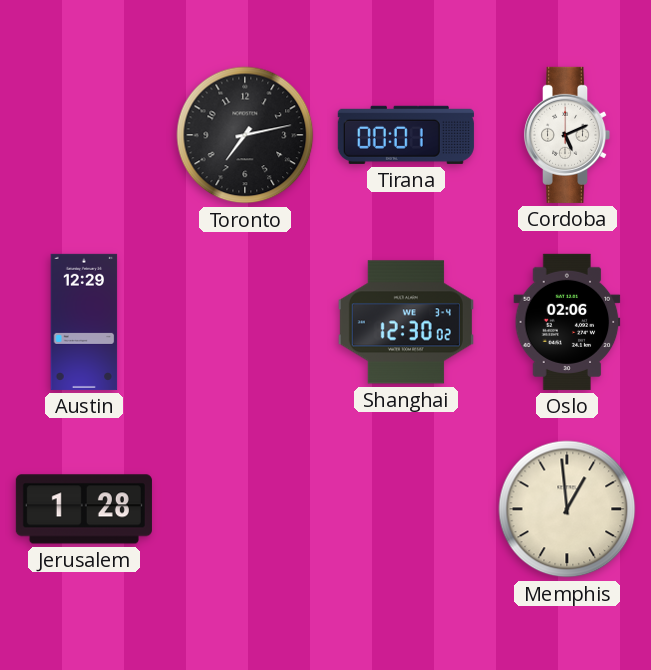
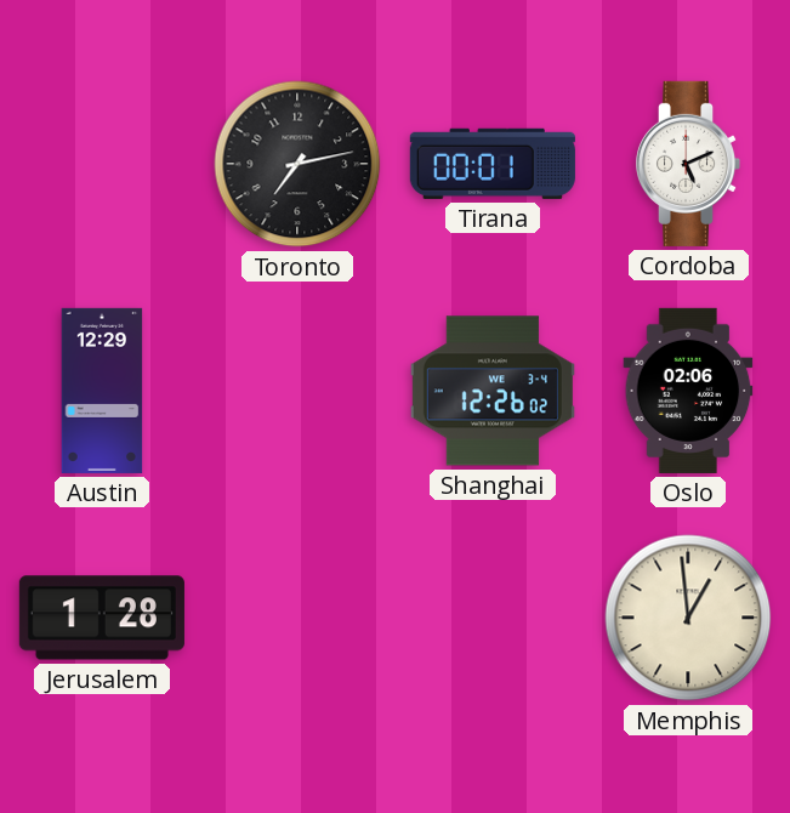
Shanghai: 12:30 -> 12:26 (493, 391)
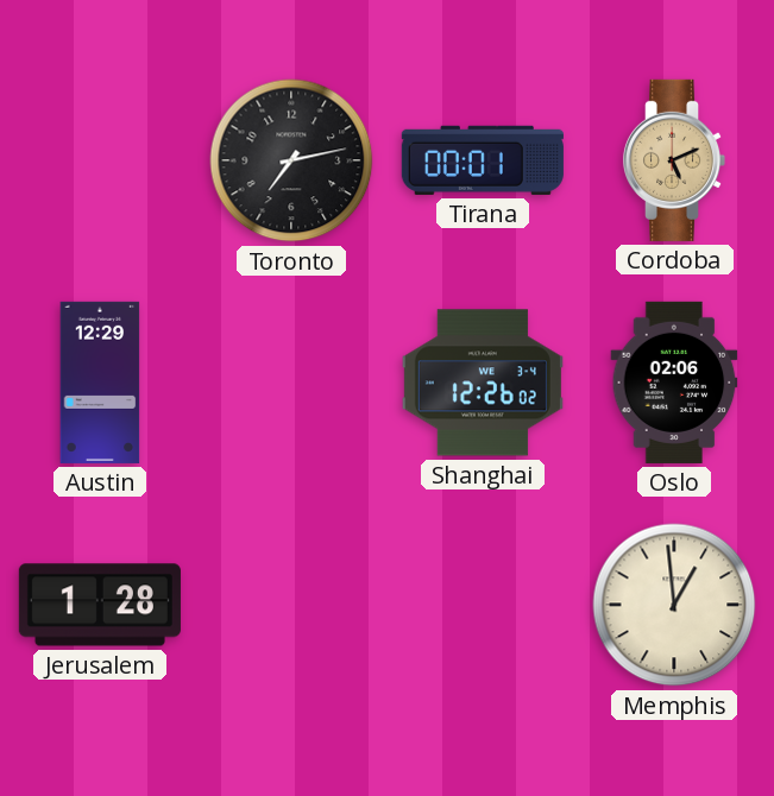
Cordoba dial: white -> champagne (674, 160)
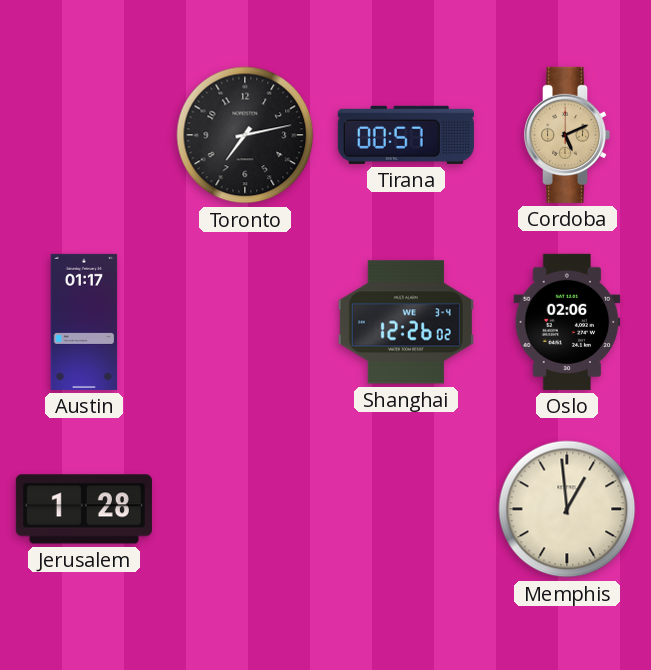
Tirana: 00:01 -> 00:57 (406, 135)
Austin: 12:29 -> 01:17 (84, 322)
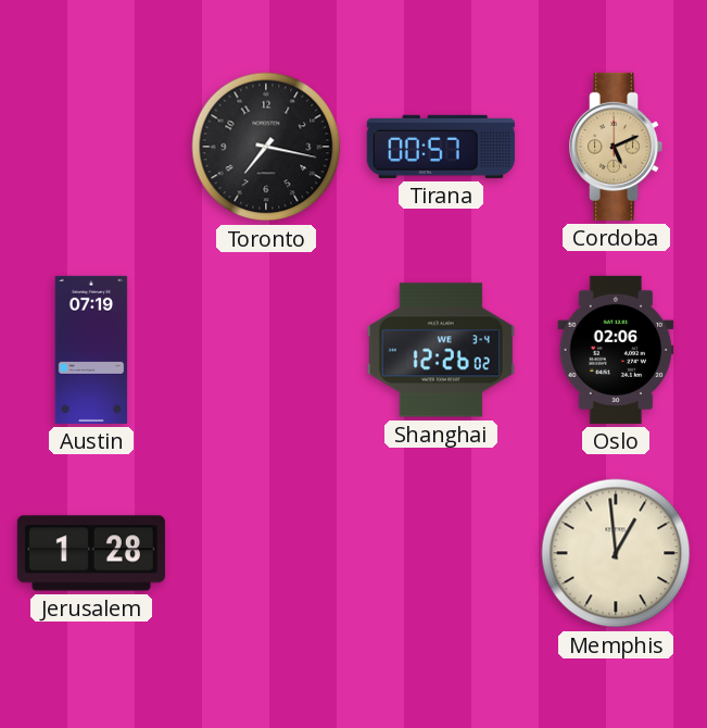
Toronto: 7:13 -> 7:17 (266, 147)
Austin: 01:17 -> 07:19 (91, 350)
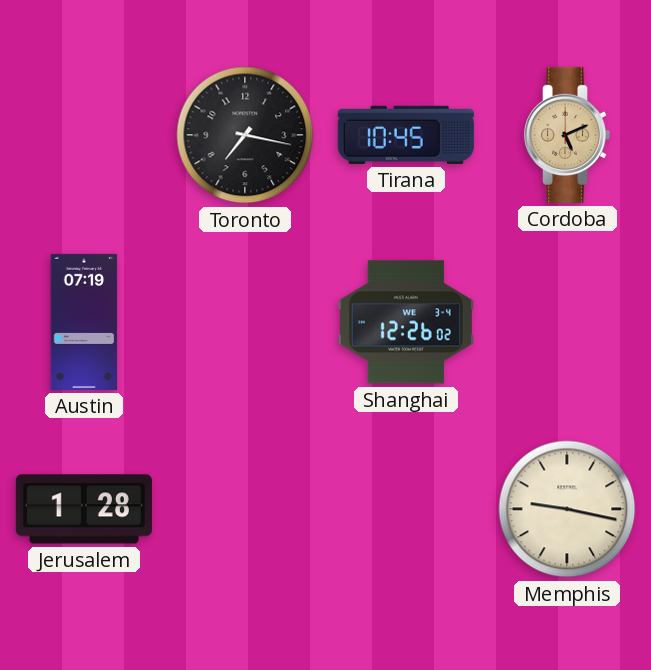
Tirana: 00:57 -> 10:45 (406, 135)
Oslo: 02:06 -> none (616, 350)
Memphis: 12:59 -> 9:17 (567, 509)
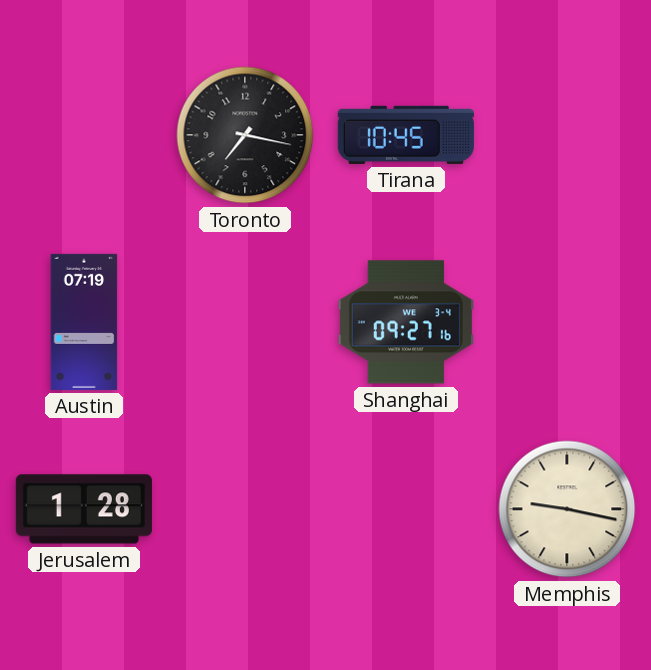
Cordoba: 5:11 -> none (567, 135)
Shanghai: 12:26 -> 09:27 (406, 322)
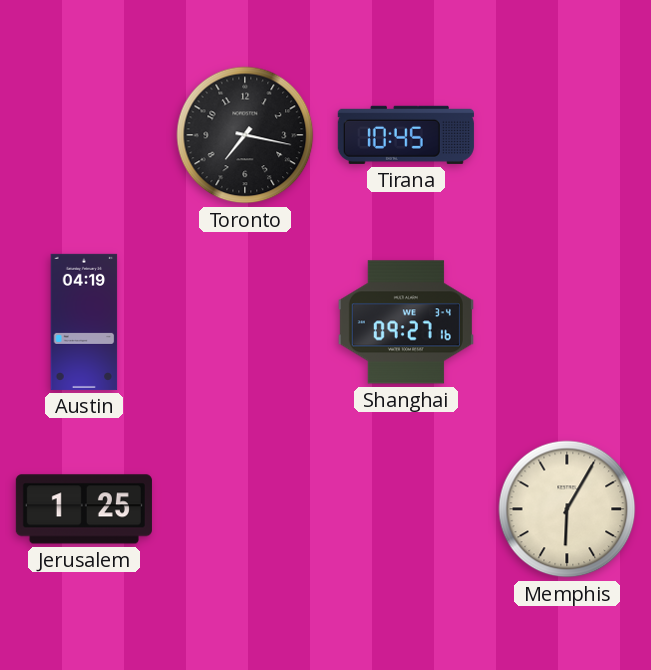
Austin: 07:19 -> 04:19 (84, 322)
Jerusalem: 1:28 -> 1:25 (84, 509)
Memphis: 9:17 -> 6:05 (567, 509)
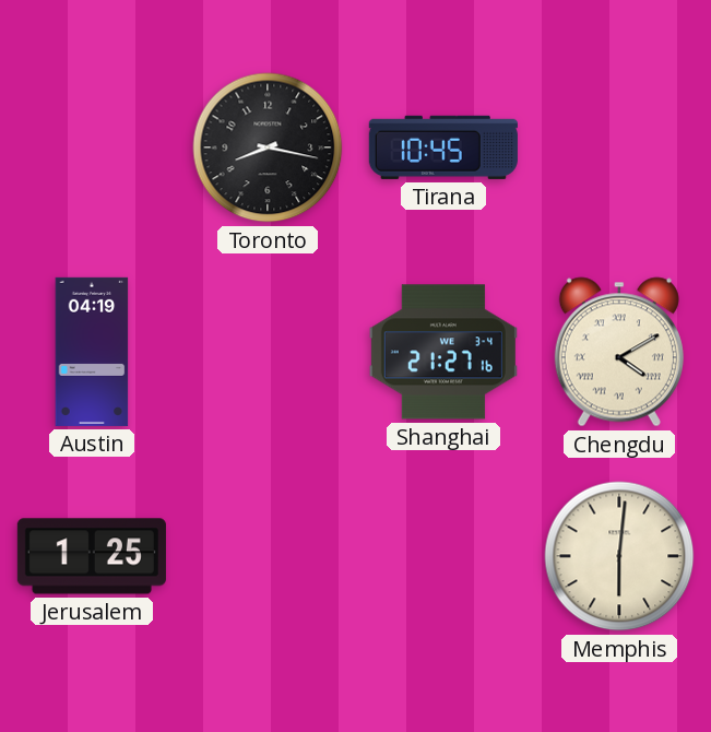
Toronto: 7:17 -> 8:17 (268, 147)
Shanghai: 09:27 -> 21:27 (443, 352)
Chengdu: none -> 4:10 (619, 352)
Memphis: 6:05 -> 6:01 (619, 556)
